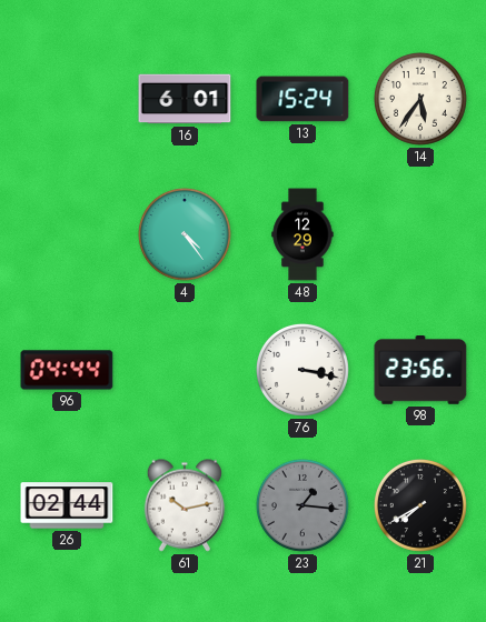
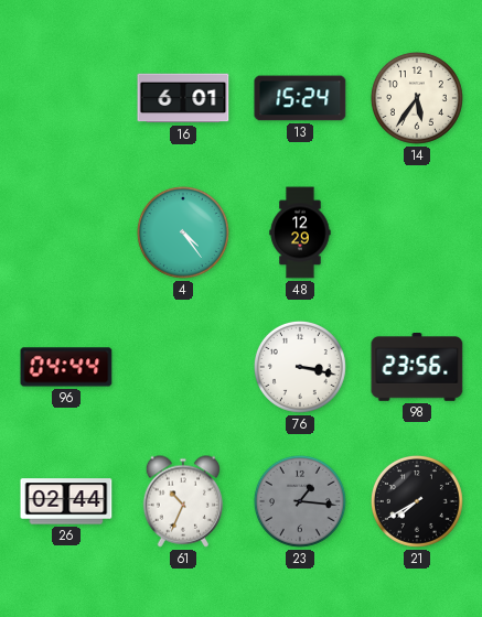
61: 10:13 -> 10:34 (183, 501)
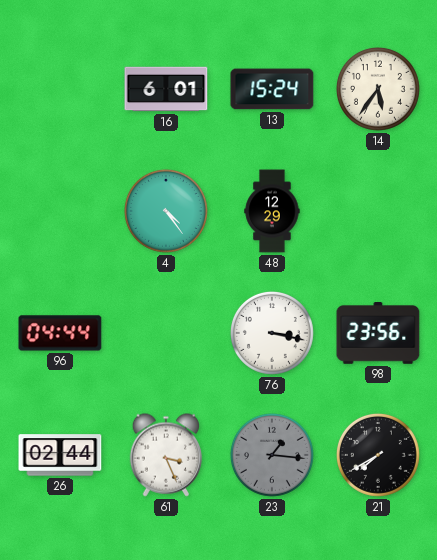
61: 10:34 -> 3:26 (166, 455)
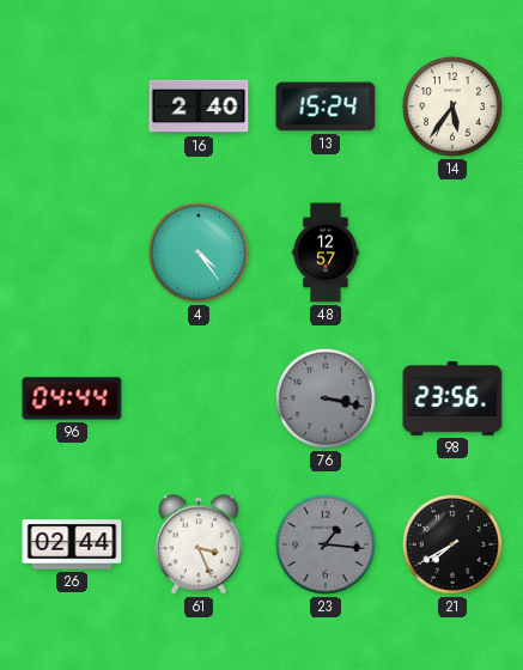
16: 6:01 -> 2:40 (199, 106)
48: 12:29 -> 12:57 (326, 252)
76 dial: white -> grey (326, 398)
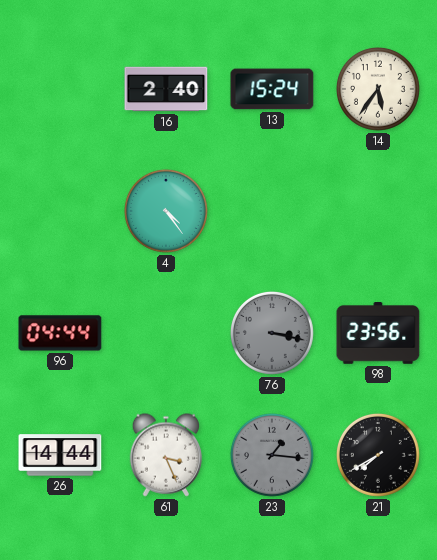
48: 12:57 -> none (326, 252)
26: 02:44 -> 14:44 (60, 455)
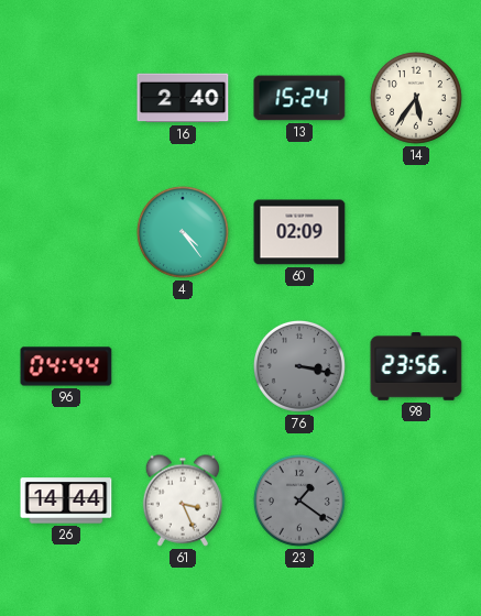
60: none -> 02:09 (299, 232)
23: 1:16 -> 1:21 (299, 501)
21: 7:40 -> none (378, 455)
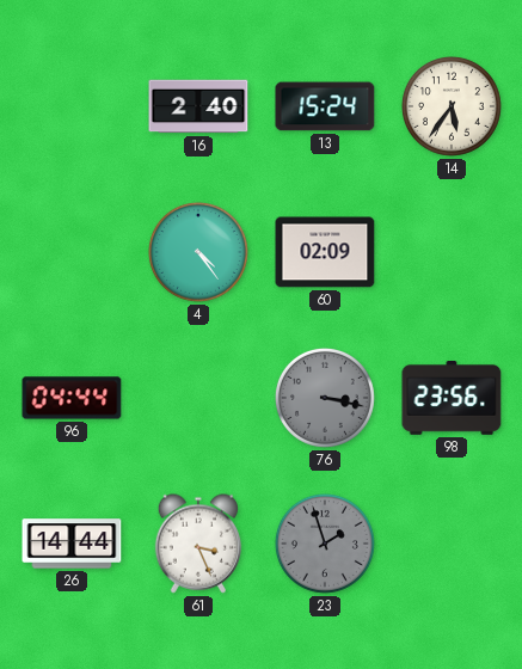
23: 1:21 -> 1:57 (325, 544)
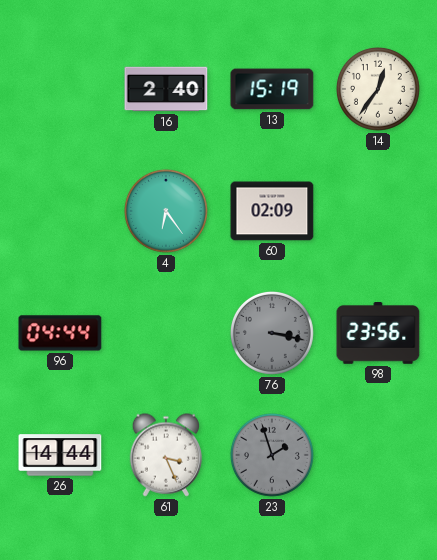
13: 15:24 -> 15:19 (272, 89)
14: 5:36 -> 12:36 (378, 89)
4: 4:24 -> 6:24 (166, 211)
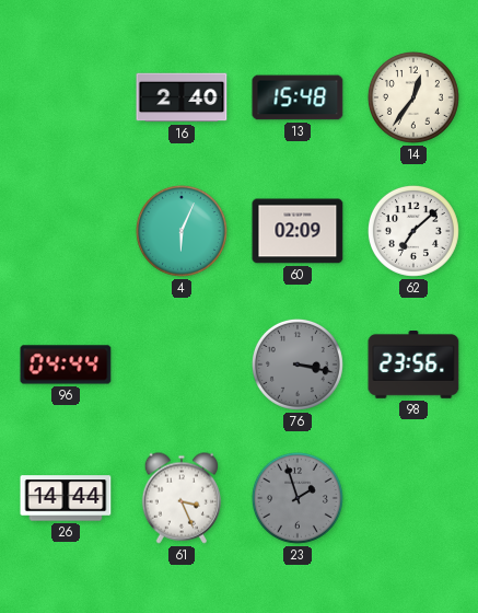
13: 15:19 -> 15:48 (298, 97)
4: 6:24 -> 6:04 (182, 231)
62: none -> 7:08 (413, 231)
